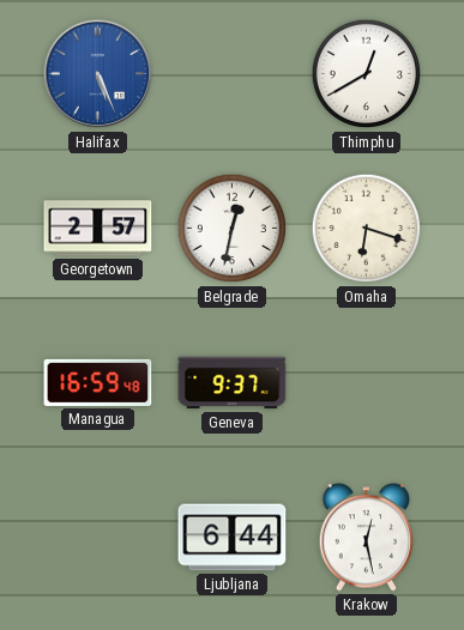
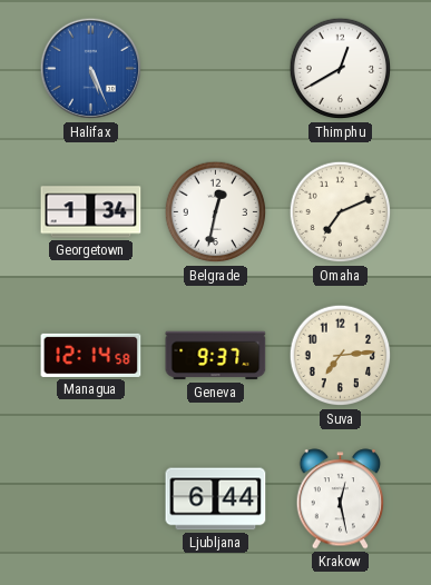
Georgetown: 2:57 -> 1:34 (91, 212)
Omaha: 6:18 -> 7:11 (341, 212)
Managua: 16:59 -> 12:14 (91, 355)
Suva: none -> 7:14 (341, 356)
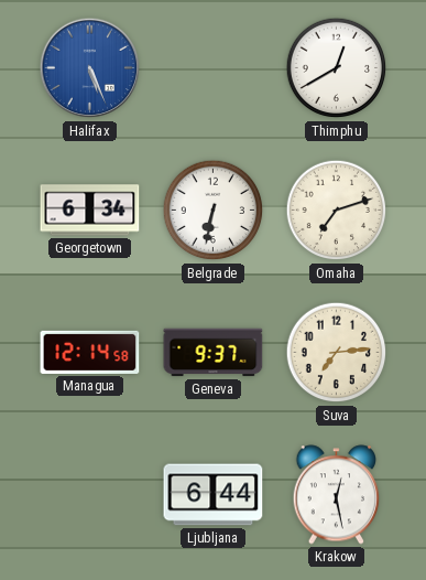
Georgetown: 1:34 -> 6:34 (90, 211)
Belgrade: 12:32 -> 6:32 (214, 211)
Omaha: 7:11 -> 7:12 (337, 211)
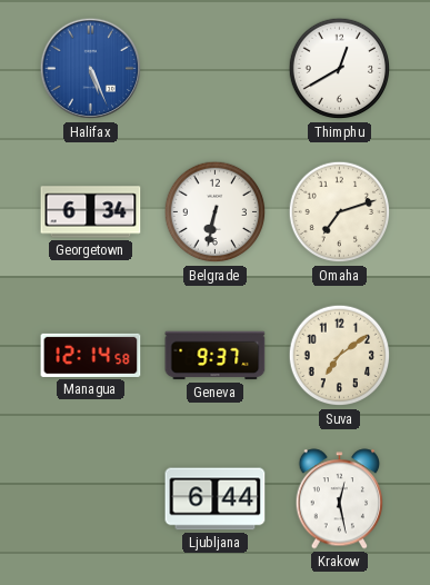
Suva: 7:14 -> 7:09 (340, 356)
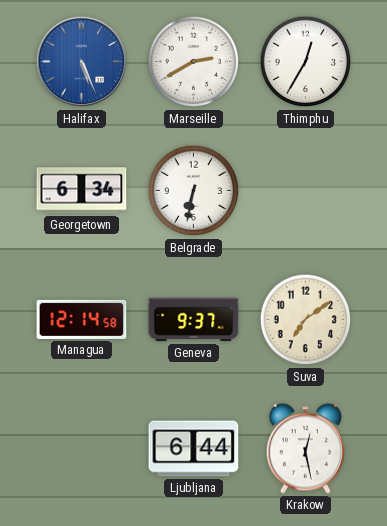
Marseille: none -> 2:40 (194, 62)
Thimphu: 12:40 -> 12:35 (306, 62)
Omaha: 7:12 -> none (340, 212)
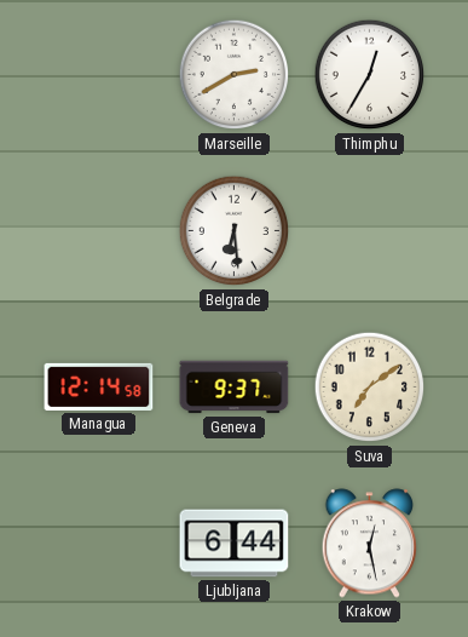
Halifax: 5:26 -> none (82, 62)
Georgetown: 6:34 -> none (82, 191)
Belgrade: 6:32 -> 6:29 (235, 231)
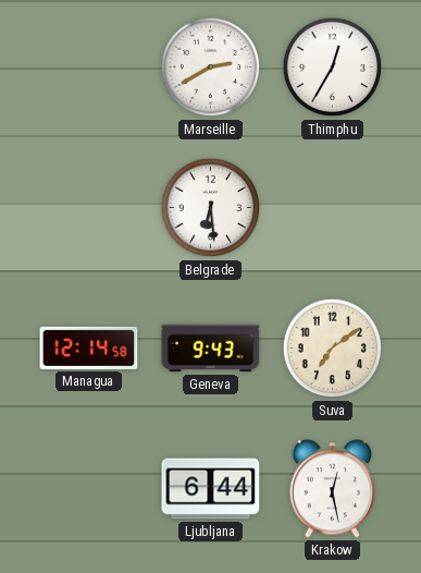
Geneva: 9:37 -> 9:43 (211, 349)
